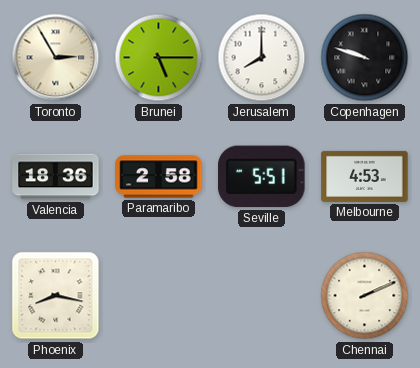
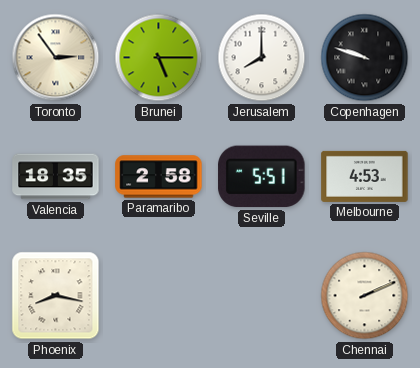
Toronto: 2:55 -> 2:54 (56, 58)
Valencia: 18:36 -> 18:35 (56, 177)
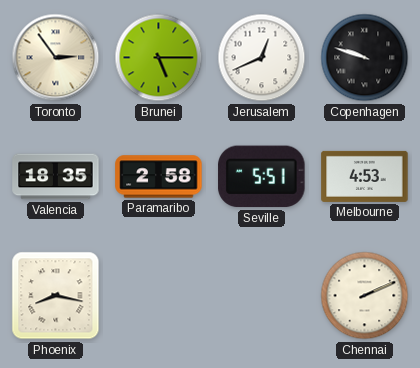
Jerusalem: 8:00 -> 12:41 (262, 58)
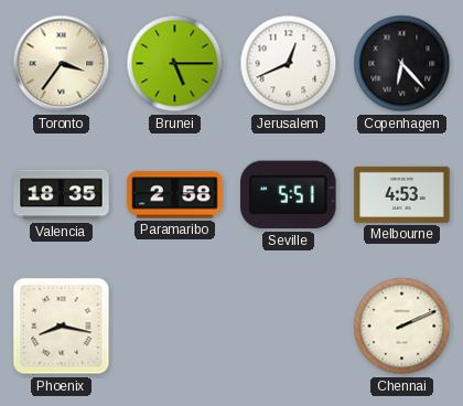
Toronto: 2:54 -> 3:36 (62, 64)
Copenhagen: 9:48 -> 6:23 (402, 64)
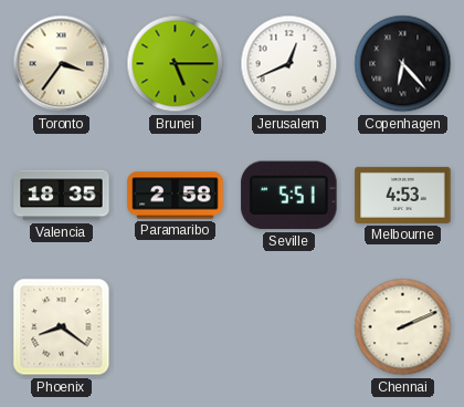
Phoenix: 8:17 -> 8:21 (62, 327)
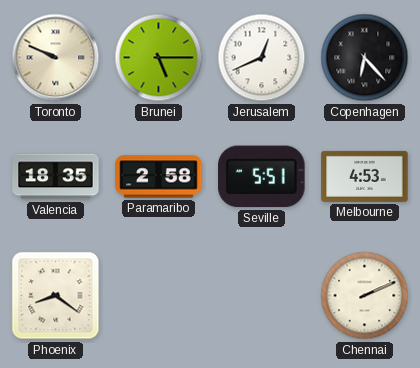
Toronto: 3:36 -> 9:49 (56, 58)
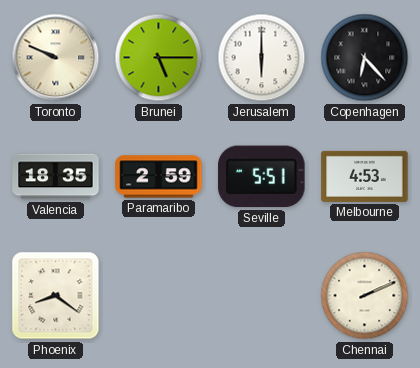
Jerusalem: 12:41 -> 6:00 (262, 58)
Paramaribo: 2:58 -> 2:59 (159, 177)
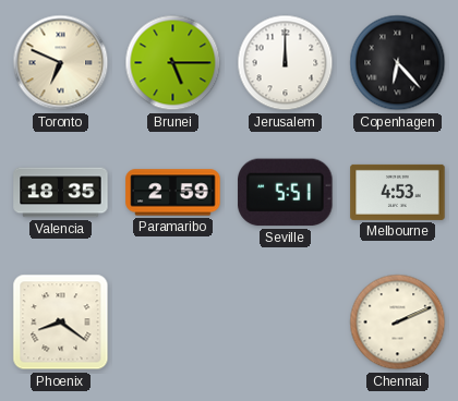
Toronto: 9:49 -> 6:49 (61, 63)
Jerusalem: 6:00 -> 12:00 (286, 63)
